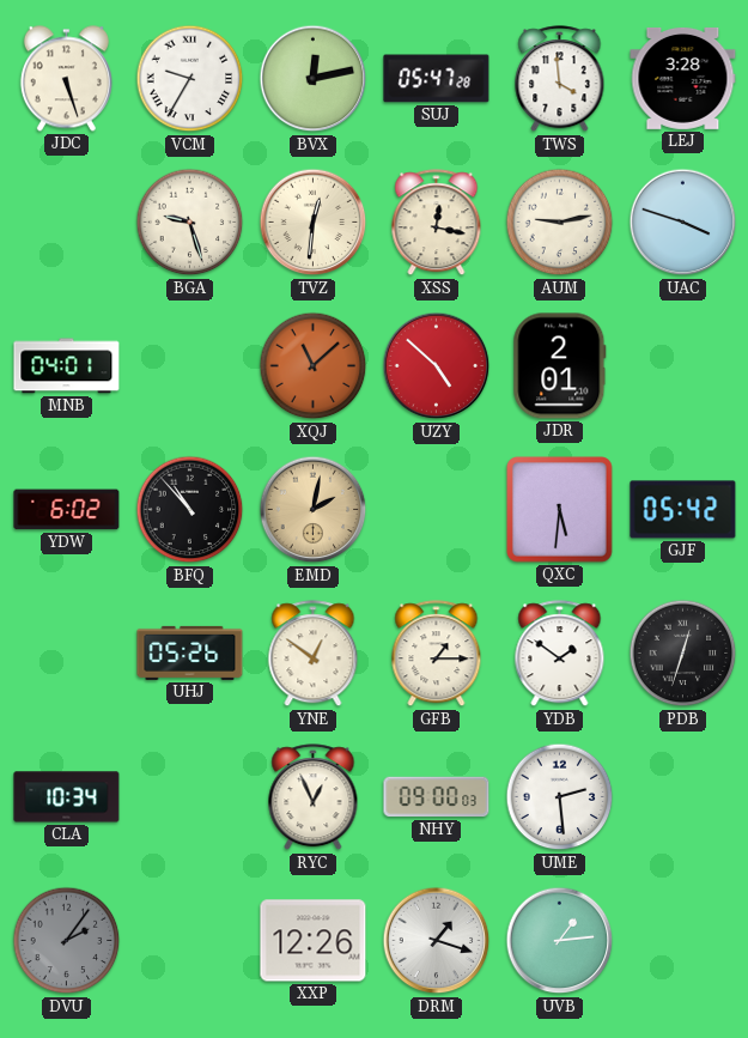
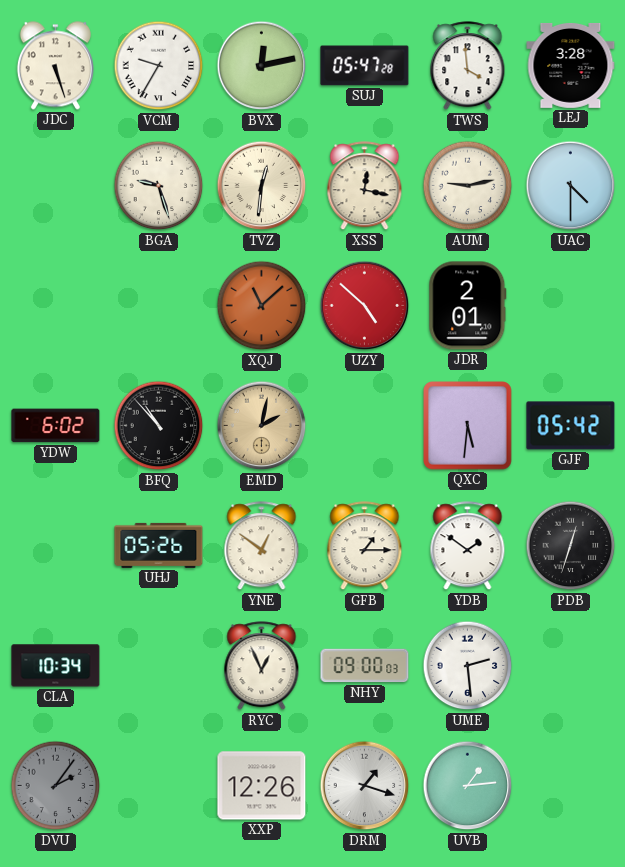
UAC: 3:48 -> 4:30 (571, 186)
MNB: 04:01 -> none (67, 366)
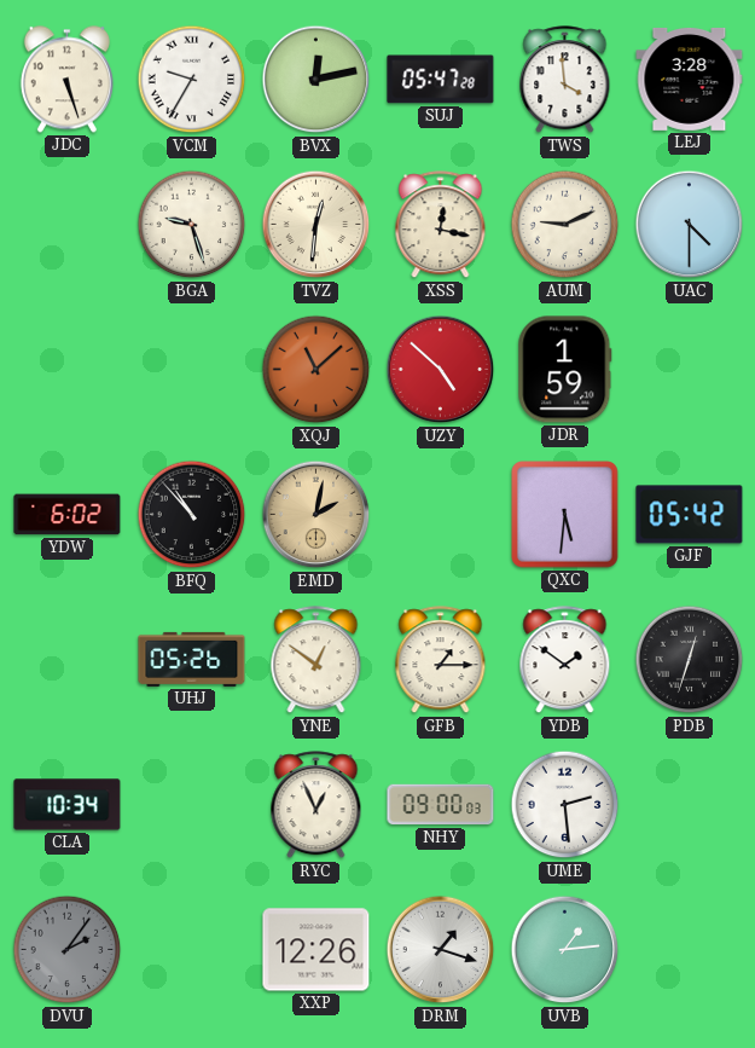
AUM: 9:13 -> 9:11 (565, 225)
JDR: 2:01 -> 1:59 (565, 370)
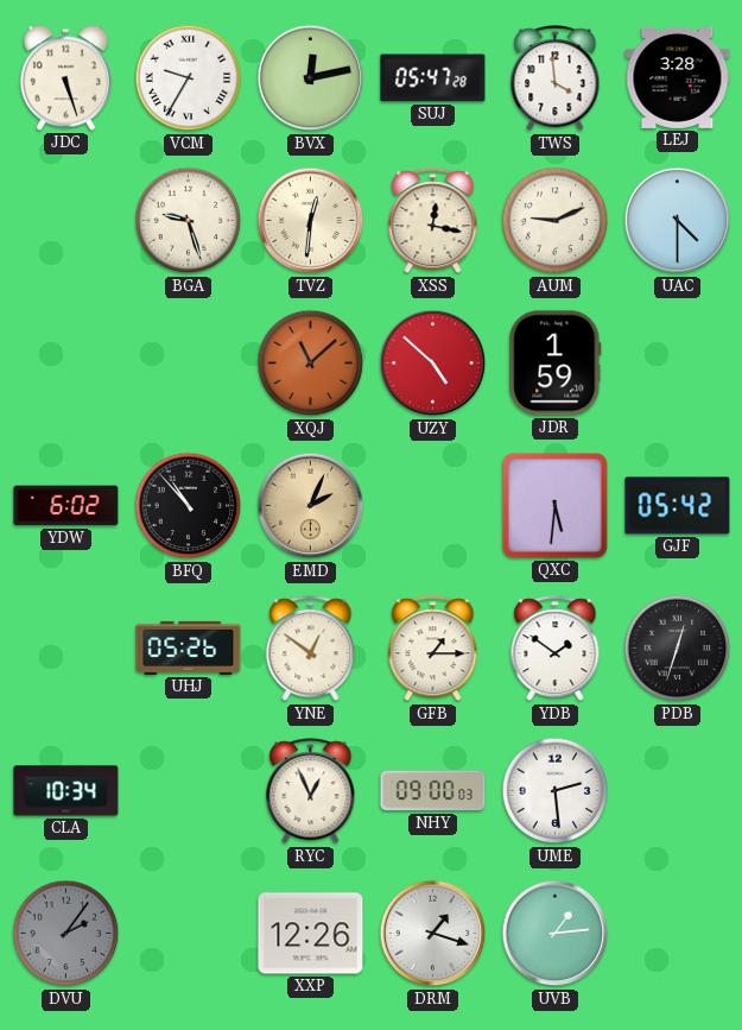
EMD: 2:02 -> 2:04 (311, 506)
